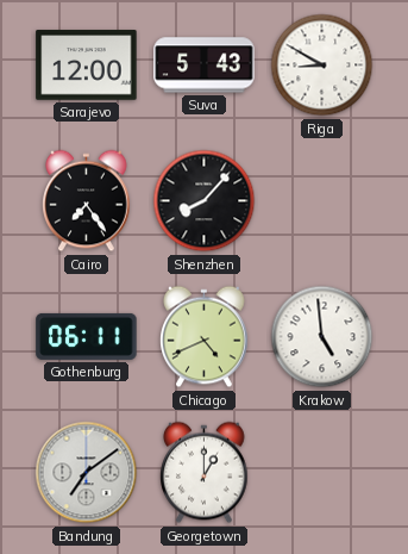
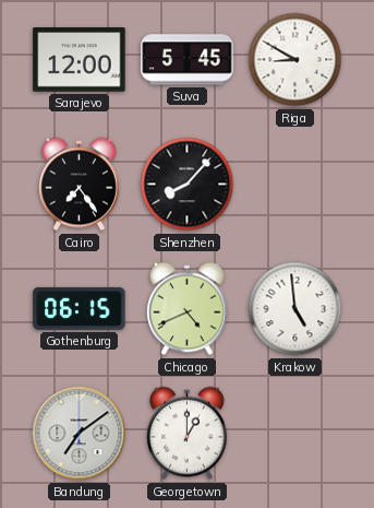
Suva: 5:43 -> 5:45 (188, 60)
Gothenburg: 06:11 -> 06:15 (80, 308)
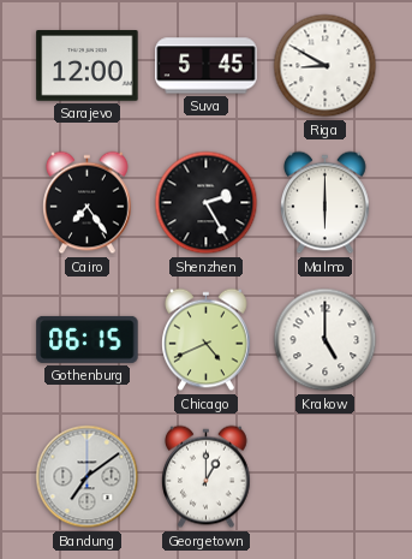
Shenzhen: 8:07 -> 2:25 (207, 203)
Malmo: none -> 6:00 (326, 203)
Krakow: 4:59 -> 5:00 (326, 340)
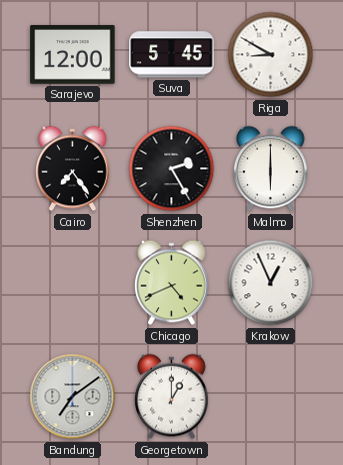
Gothenburg: 06:15 -> none (88, 339)
Krakow: 5:00 -> 12:56 (271, 283)
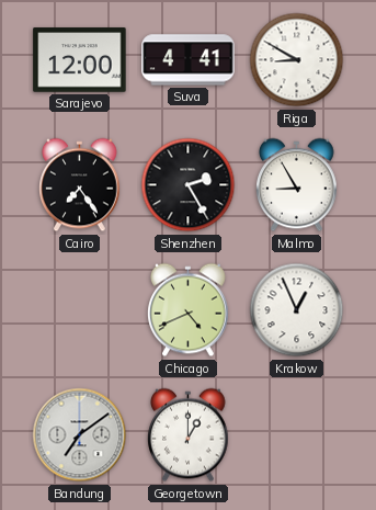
Suva: 5:45 -> 4:41 (189, 60)
Malmo: 6:00 -> 8:55 (297, 185)
